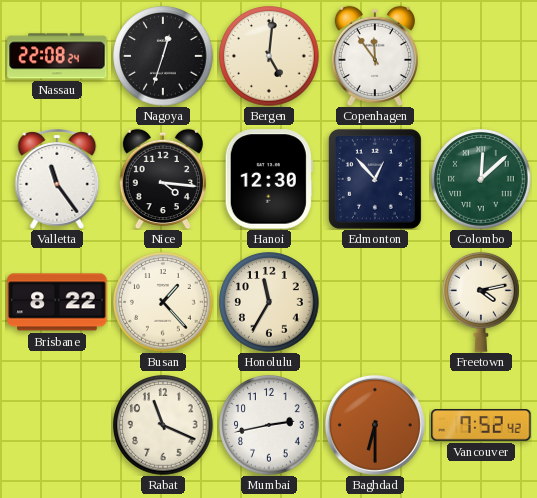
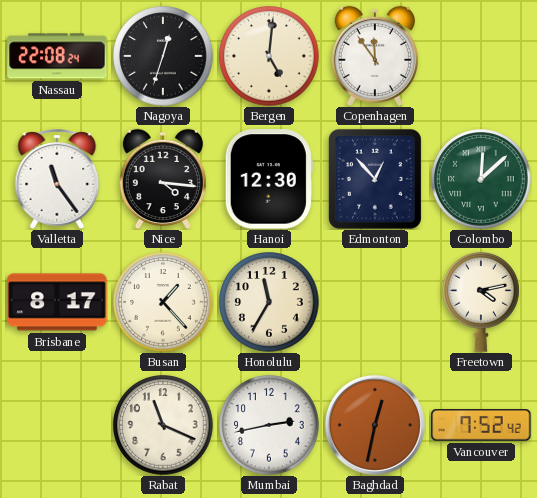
Brisbane: 8:22 -> 8:17 (57, 302)
Baghdad: 6:30 -> 12:32 (375, 425)
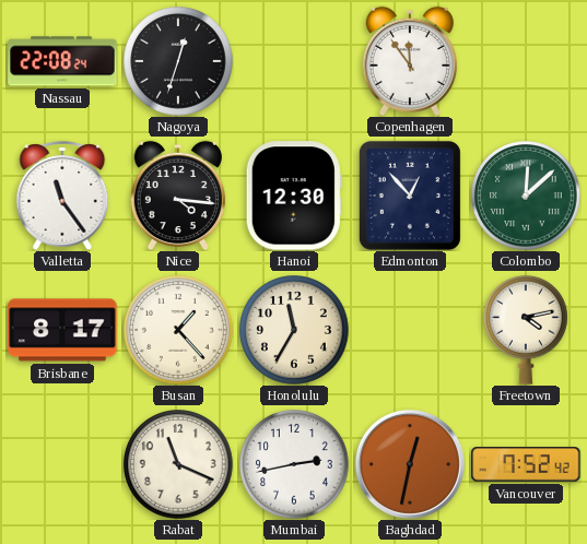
Bergen: 5:01 -> none (269, 56)
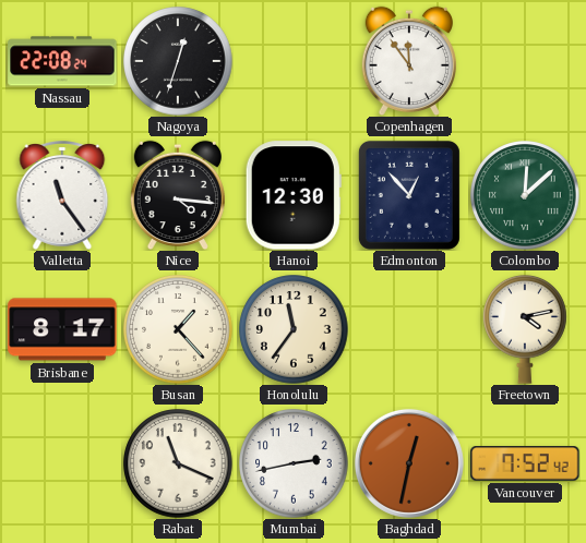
Honolulu: 11:35 -> 11:36 (294, 329)
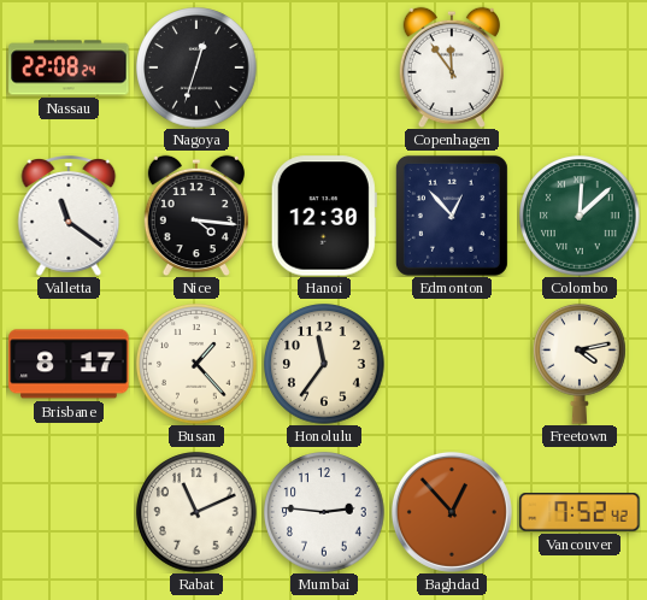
Valletta: 11:24 -> 11:21 (69, 217)
Rabat: 11:19 -> 11:11 (196, 512)
Mumbai: 2:43 -> 2:46 (324, 512)
Baghdad: 12:32 -> 12:53 (452, 512)
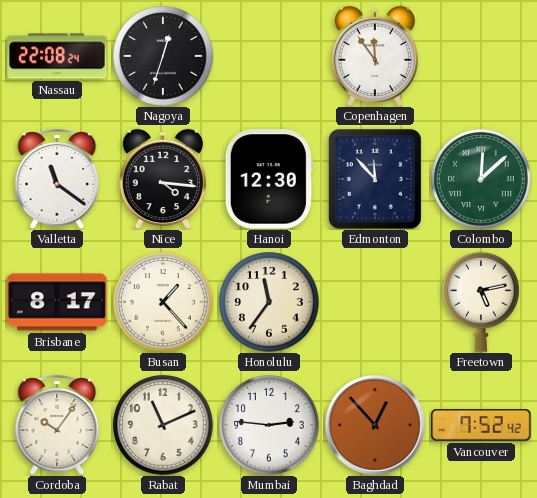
Edmonton: 12:53 -> 11:53 (375, 179)
Freetown: 4:13 -> 5:13 (482, 302)
Cordoba: none -> 10:06 (57, 426)
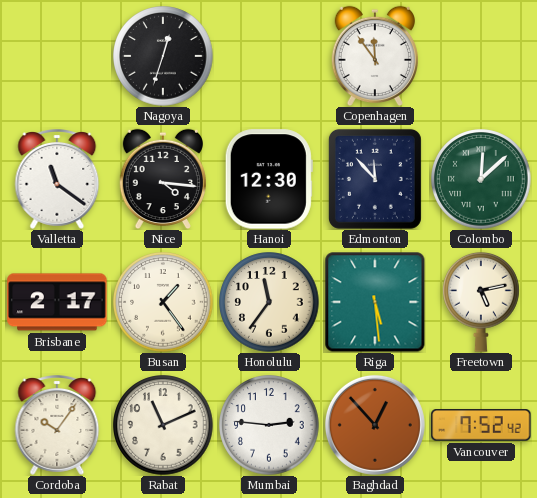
Nassau: 22:08 -> none (57, 56)
Brisbane: 8:17 -> 2:17 (57, 302)
Busan: 1:23 -> 1:24 (163, 302)
Riga: none -> 5:29 (375, 302)
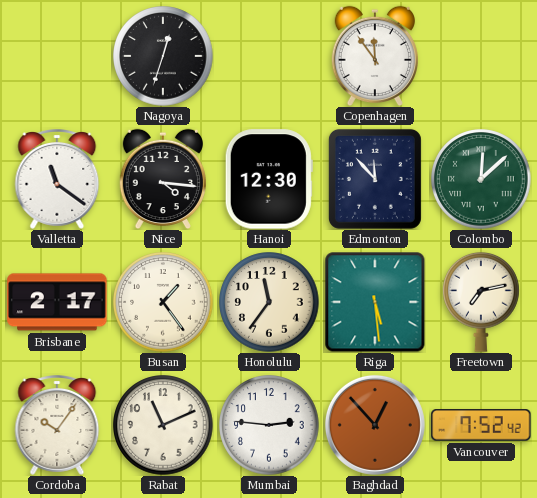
Freetown: 5:13 -> 7:13 (482, 302)
